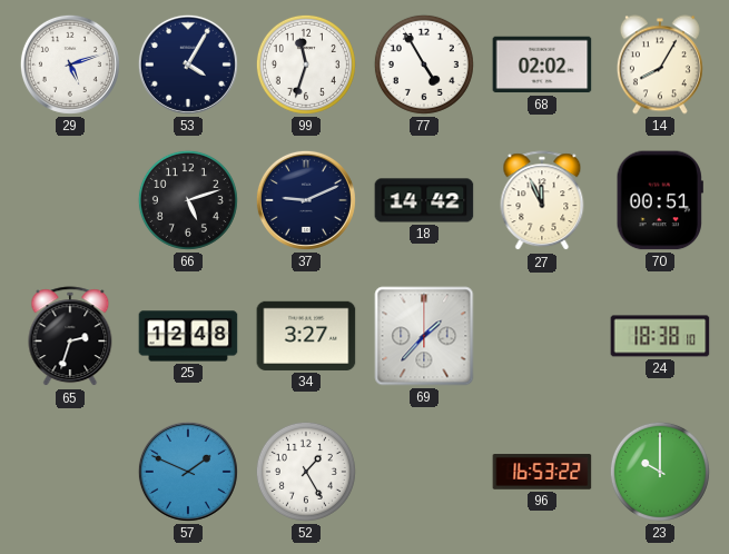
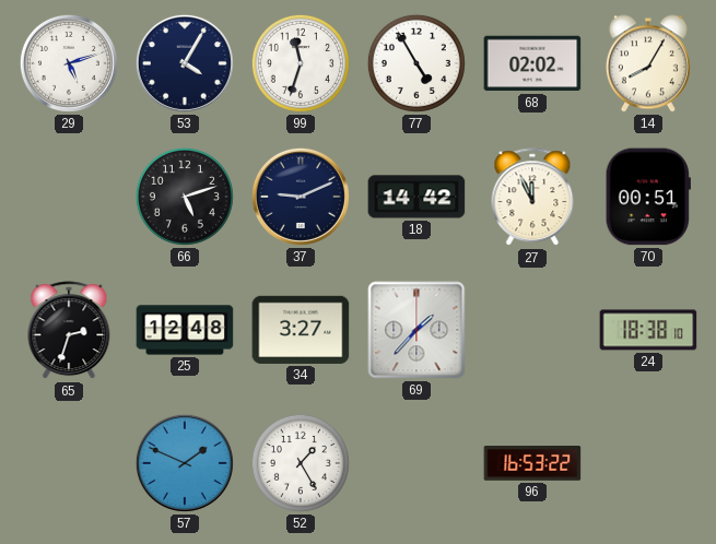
23: 10:00 -> none (660, 472)
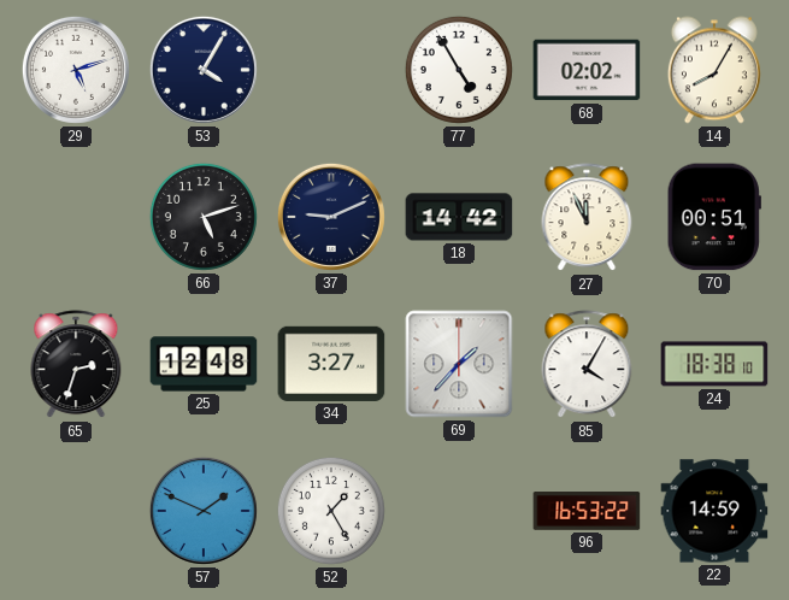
99: 11:33 -> none (301, 63)
85: none -> 4:05 (587, 365)
22: none -> 14:59 (714, 511)
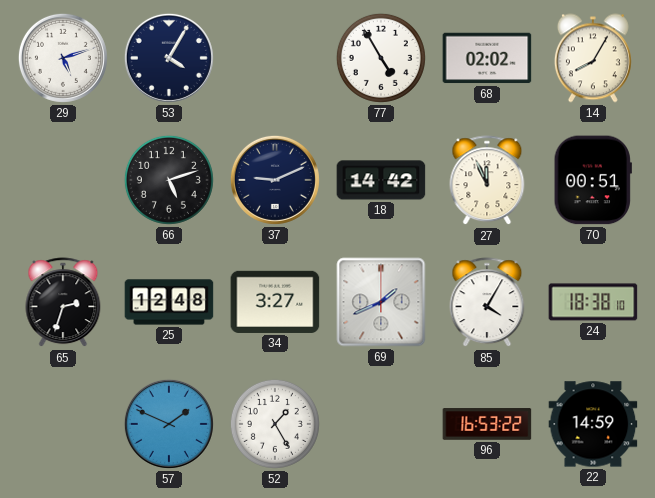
69: 1:37 -> 1:41 (381, 302)
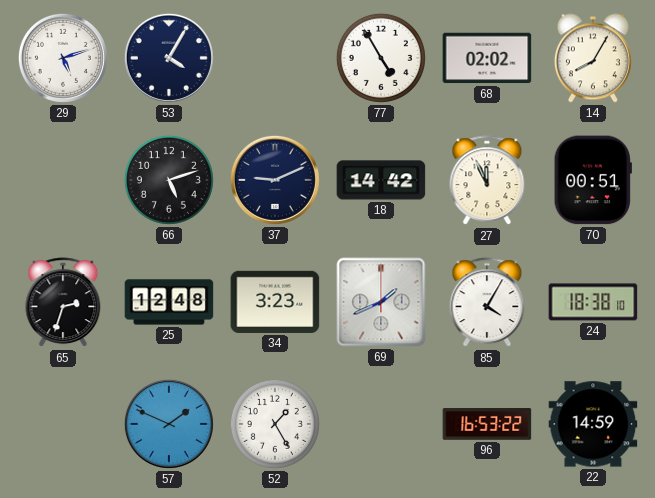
34: 3:27 -> 3:23 (275, 302)
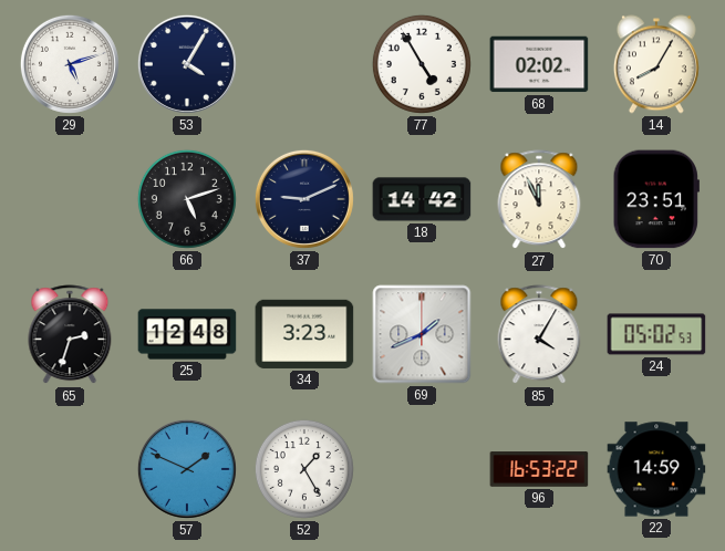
70: 00:51 -> 23:51 (656, 199)
24: 18:38 -> 05:02 (656, 334)
